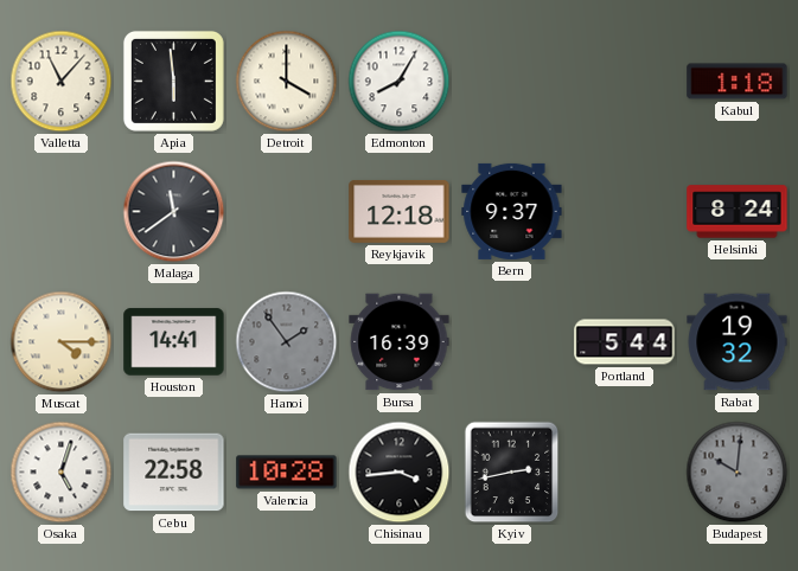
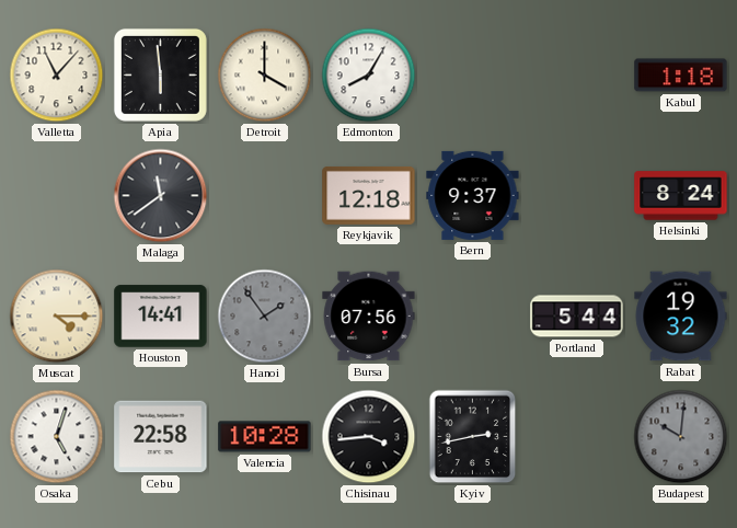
Bursa: 16:39 -> 07:56 (369, 317)
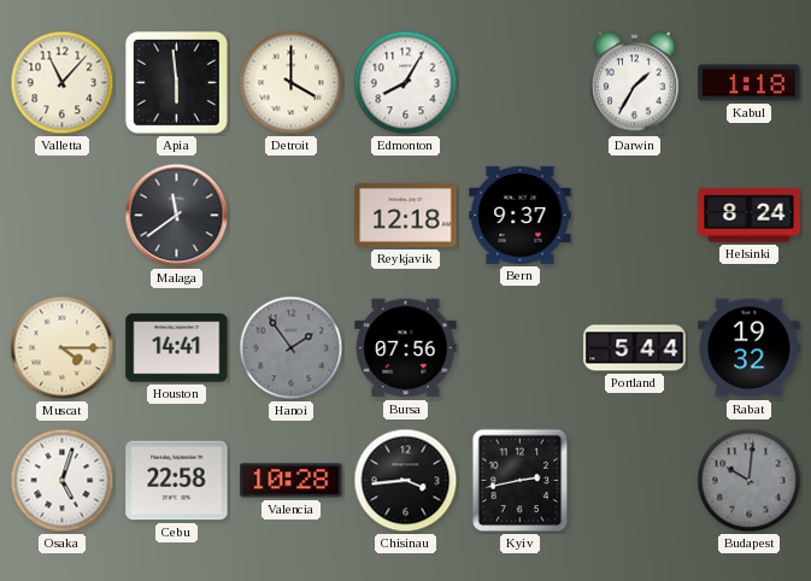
Darwin: none -> 1:35 (635, 83)
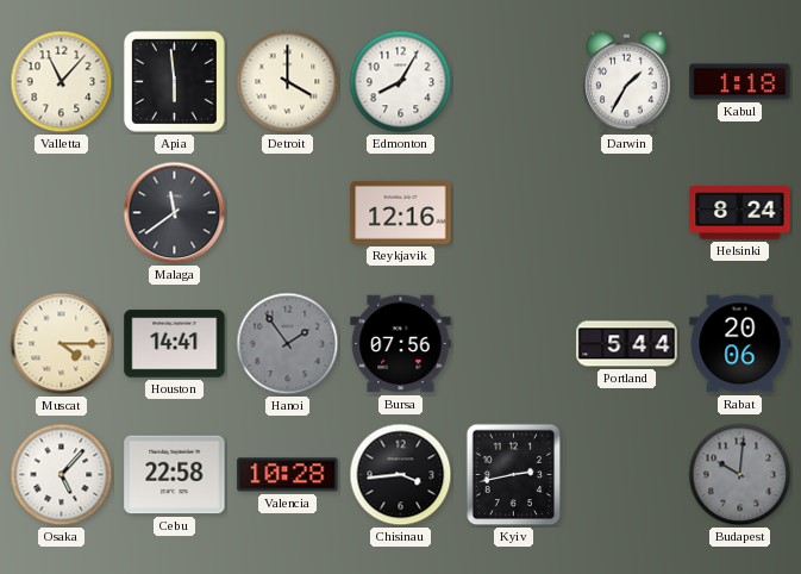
Reykjavik: 12:18 -> 12:16 (401, 212)
Bern: 9:37 -> none (521, 215)
Rabat: 19:32 -> 20:06 (740, 344)
Osaka: 5:03 -> 5:07 (62, 475)
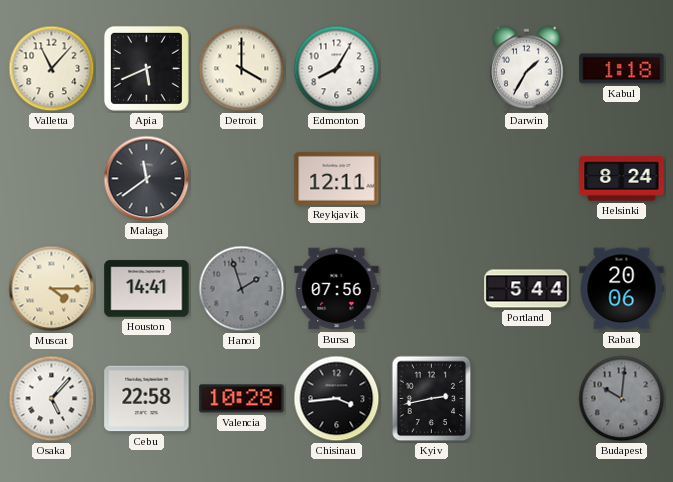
Apia: 5:59 -> 5:41 (146, 68)
Reykjavik: 12:16 -> 12:11 (337, 178)
Hanoi: 1:54 -> 1:57 (242, 289)
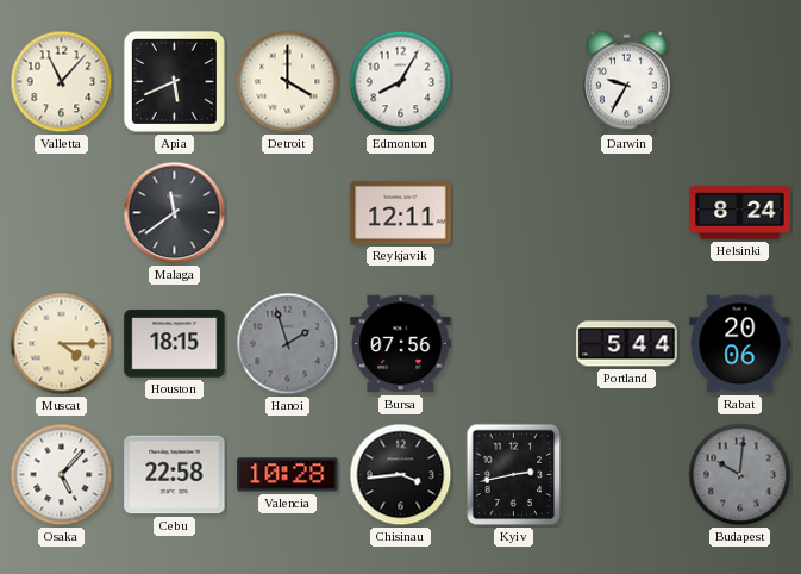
Darwin: 1:35 -> 9:35 (627, 82)
Kabul: 1:18 -> none (622, 69)
Houston: 14:41 -> 18:15 (175, 344)
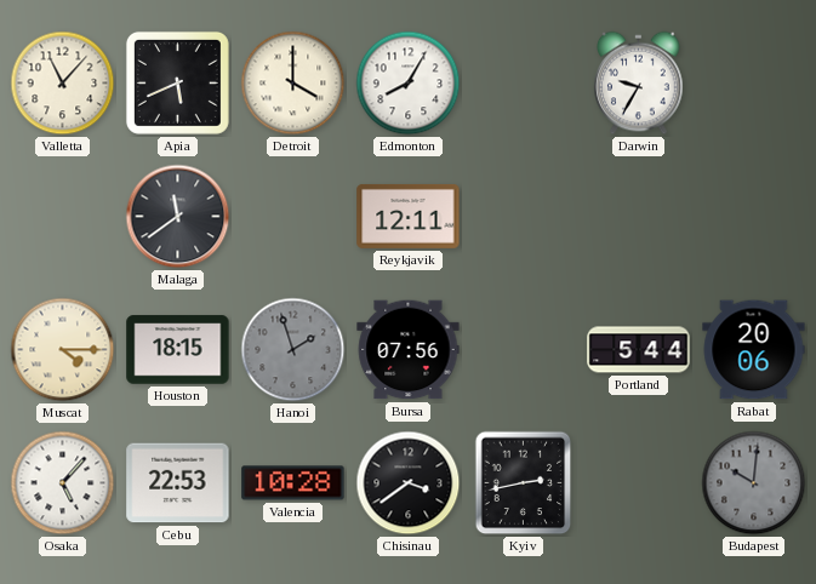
Helsinki: 8:24 -> none (740, 213)
Cebu: 22:58 -> 22:53 (178, 483)
Chisinau: 3:44 -> 3:39 (409, 483)
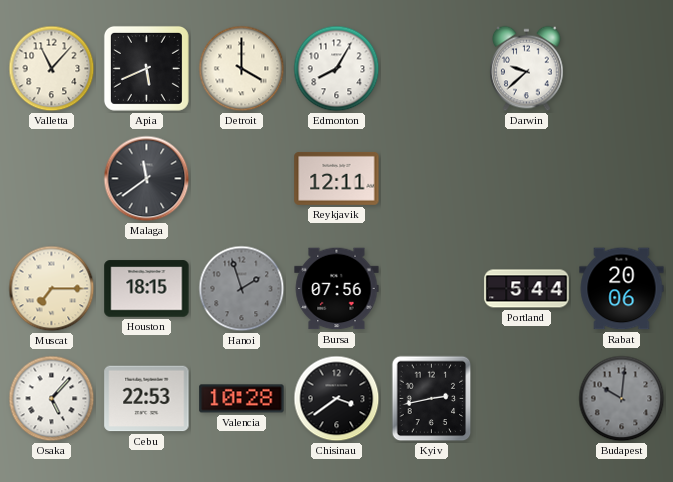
Darwin: 9:35 -> 9:38 (527, 69)
Muscat: 4:15 -> 7:15 (52, 289)
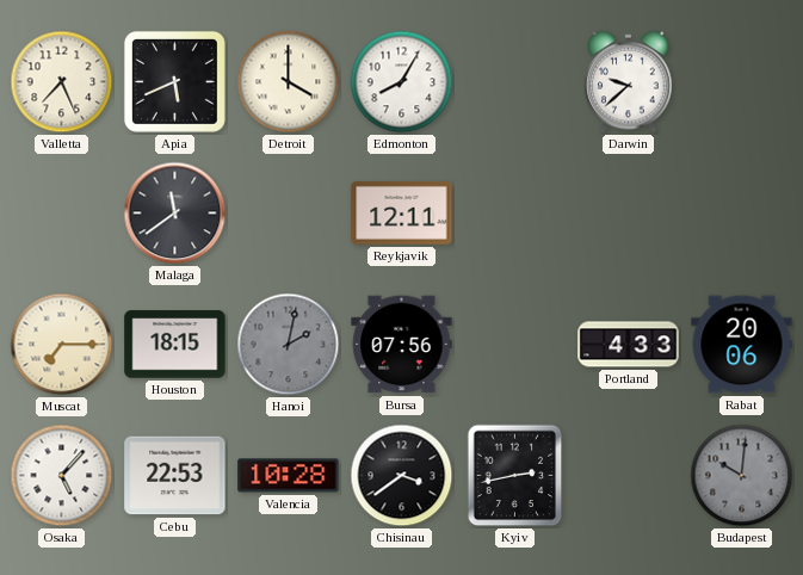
Valletta: 11:07 -> 7:26 (62, 82)
Hanoi: 1:57 -> 2:02 (289, 345)
Portland: 5:44 -> 4:33 (629, 345)
